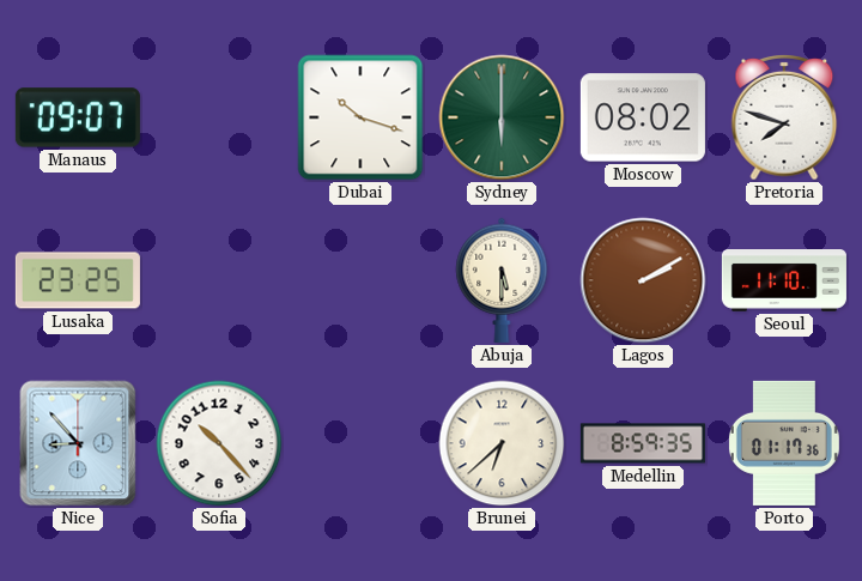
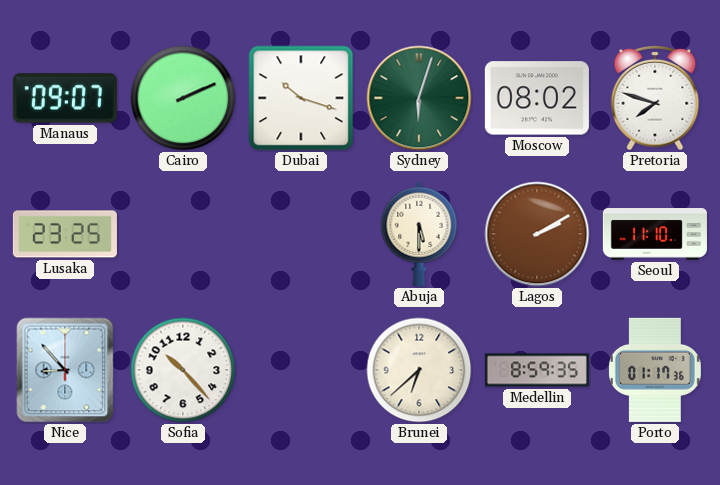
Cairo: none -> 2:11 (183, 98)
Sydney: 6:00 -> 6:03 (419, 98)
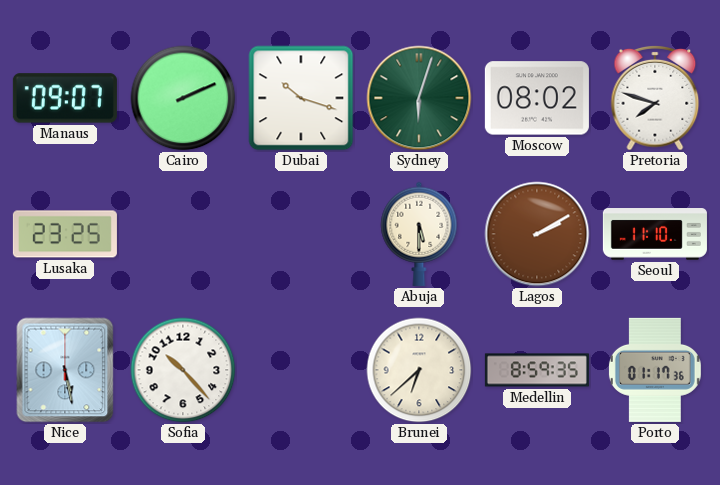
Nice: 8:53 -> 5:28 (65, 370)
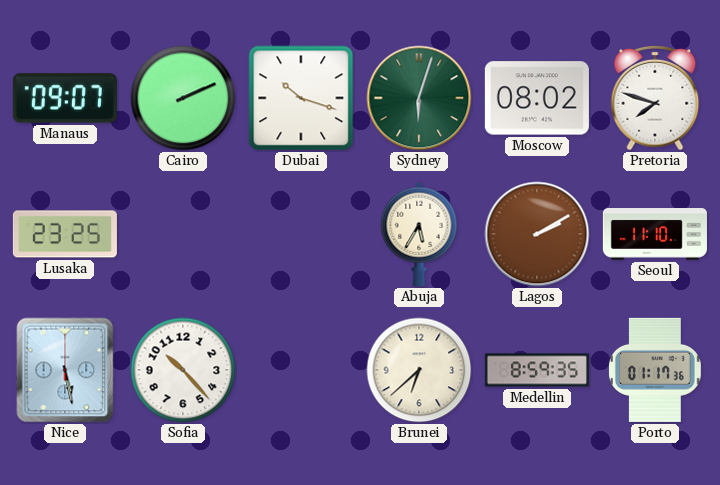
Abuja: 5:30 -> 5:35 (419, 234)
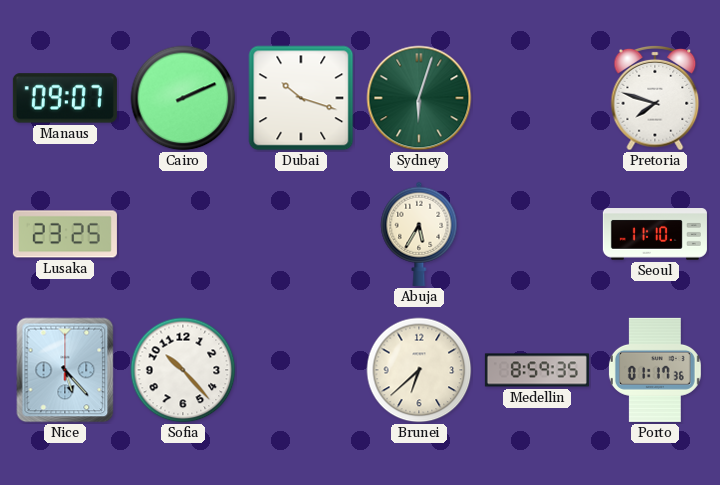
Moscow: 08:02 -> none (537, 98)
Lagos: 2:10 -> none (537, 234)
Nice: 5:28 -> 5:23 (65, 370)
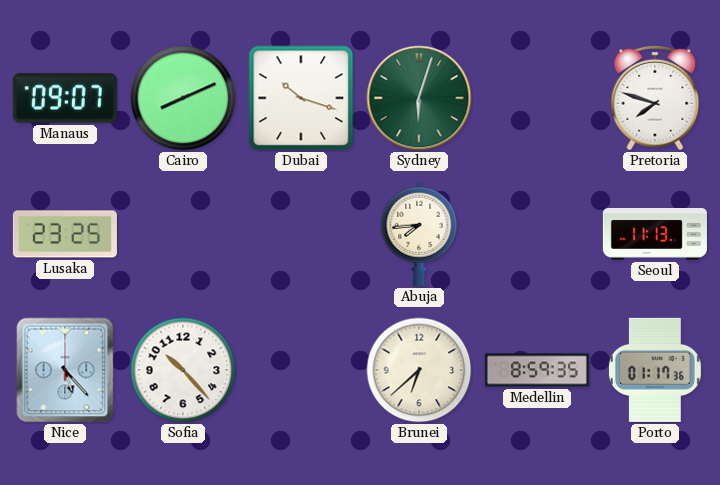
Cairo: 2:11 -> 8:11 (183, 98)
Abuja: 5:35 -> 7:44 (419, 234)
Seoul: 11:10 -> 11:13 (655, 235)
